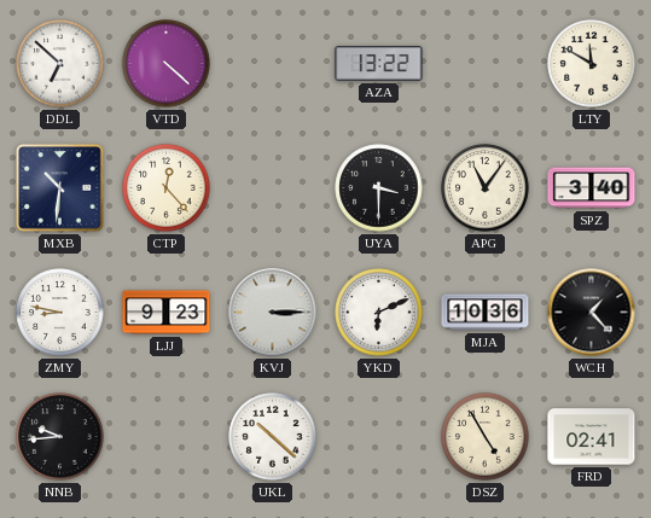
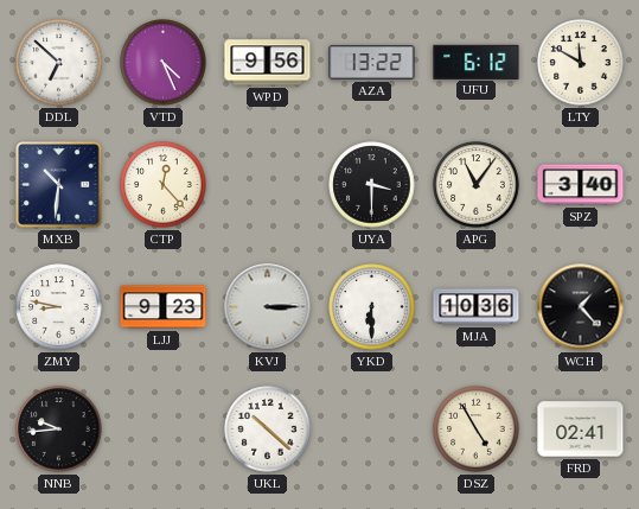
VTD: 4:22 -> 4:26 (164, 63)
WPD: none -> 9:56 (268, 63)
UFU: none -> 6:12 (477, 62)
YKD: 6:11 -> 6:30 (372, 307)
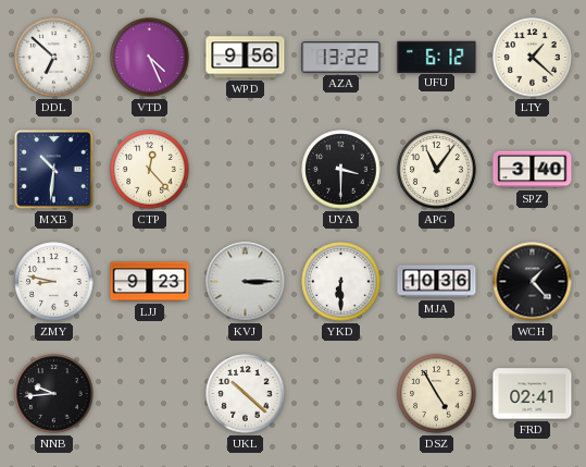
LTY: 11:50 -> 1:22 (533, 58)
